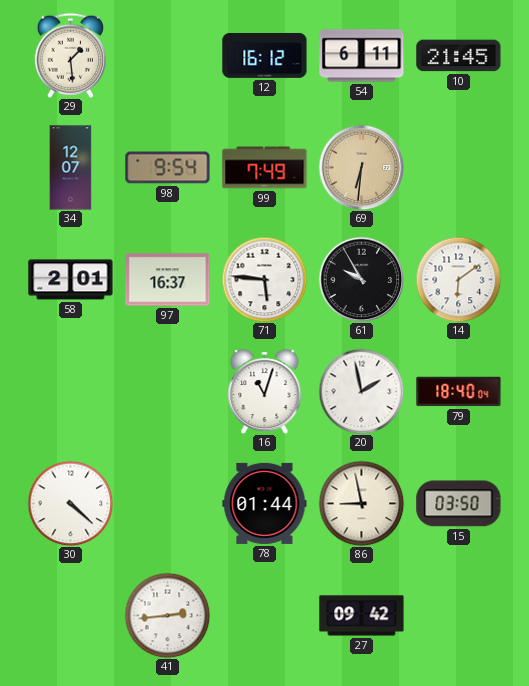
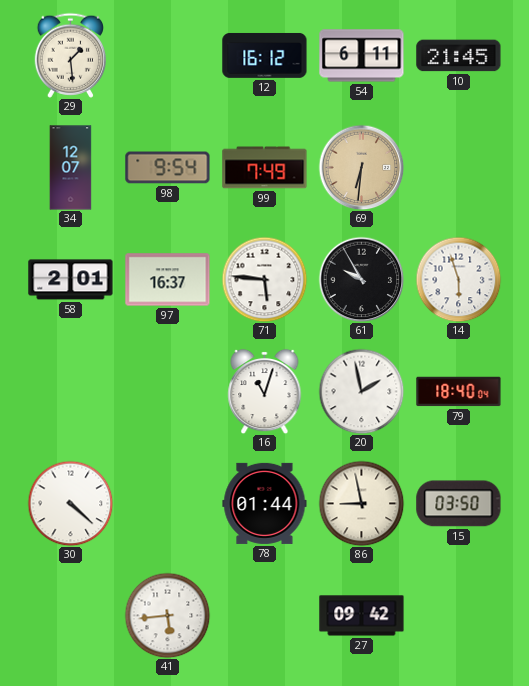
14: 6:09 -> 5:57 (458, 279)
41: 2:44 -> 5:44 (167, 615)
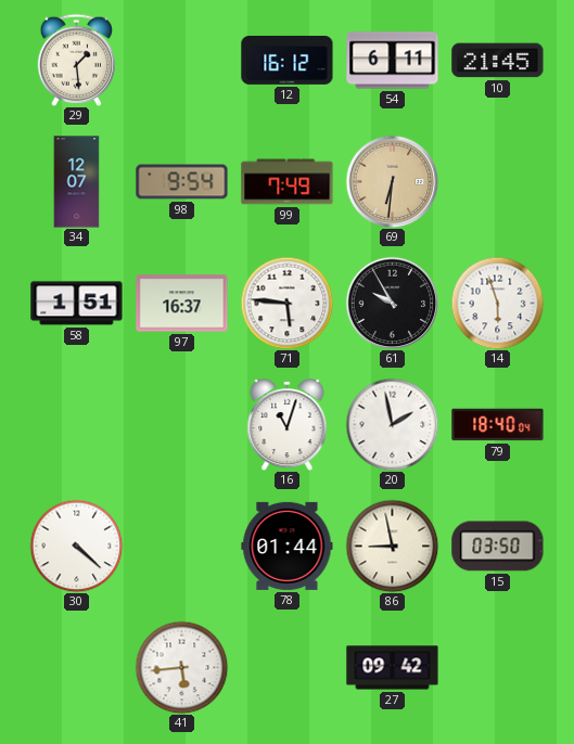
58: 2:01 -> 1:51 (77, 304)
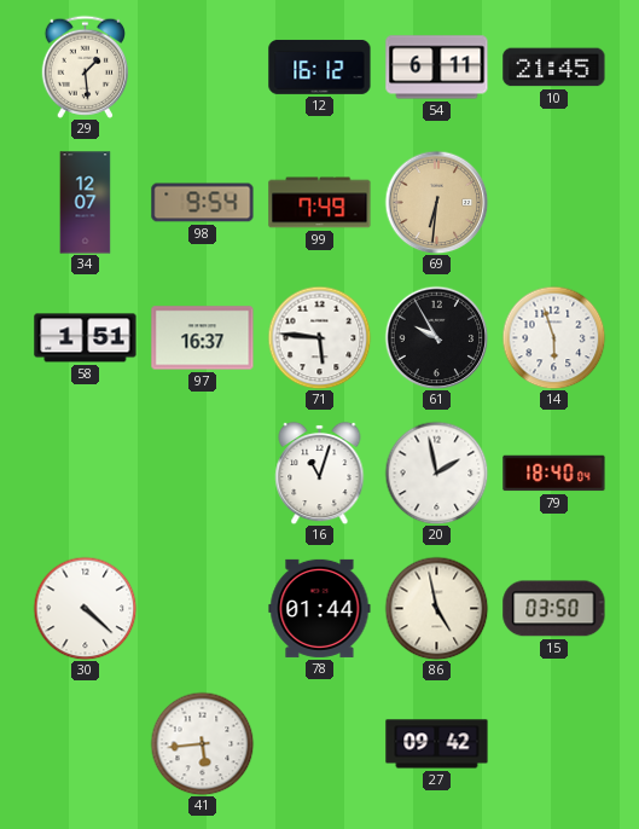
86: 8:58 -> 4:58 (436, 608)
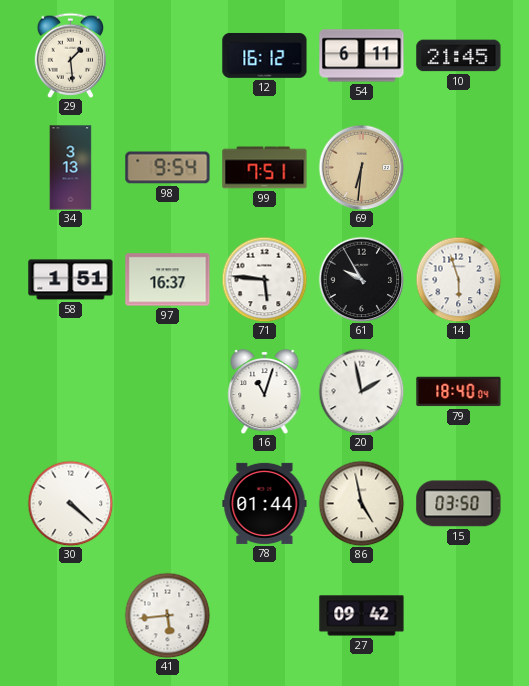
34: 12:07 -> 3:13 (71, 168)
99: 7:49 -> 7:51 (265, 168)
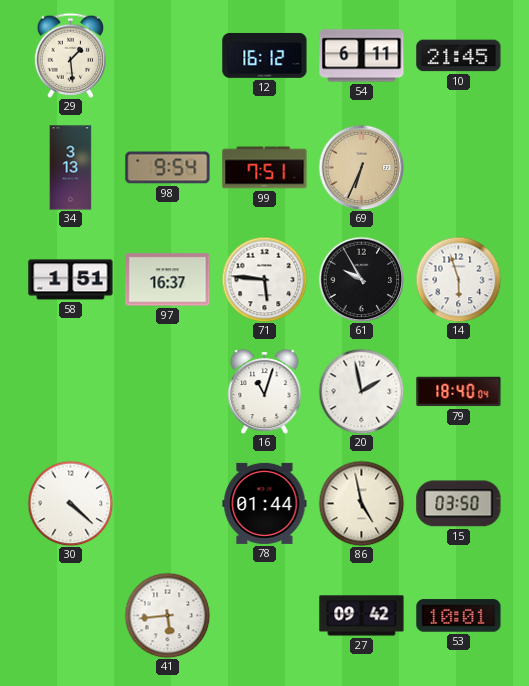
69: 6:31 -> 6:34 (361, 167)
53: none -> 10:01 (459, 616)
